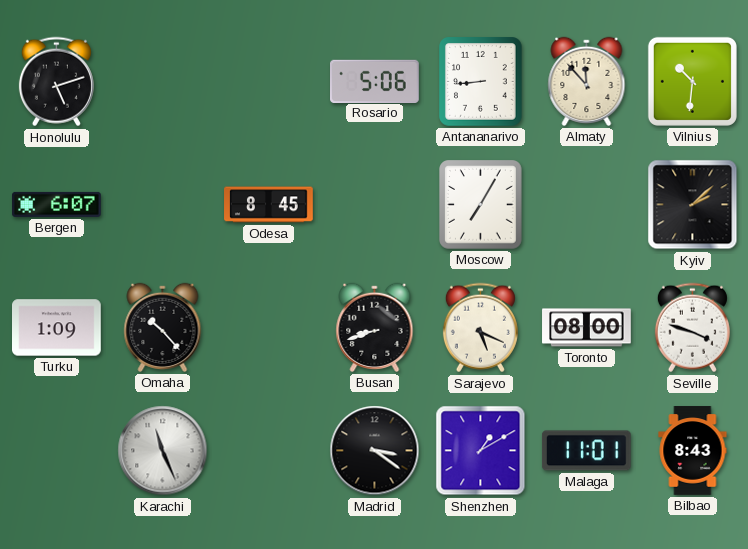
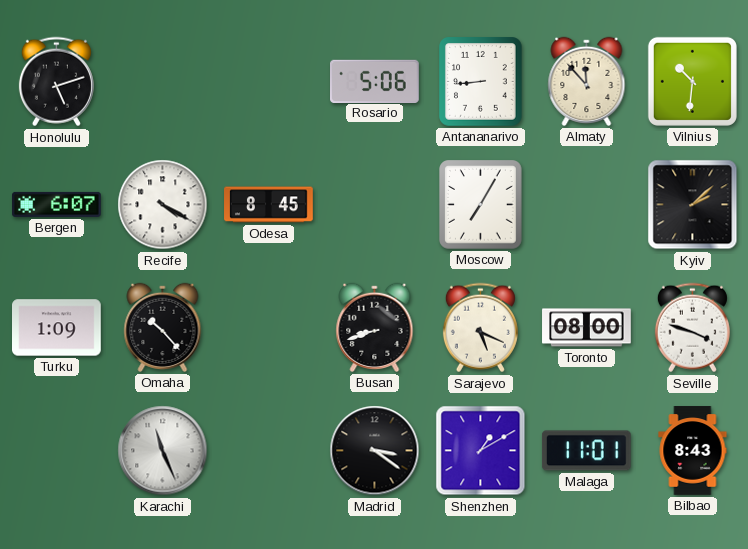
Recife: none -> 4:20 (163, 205)
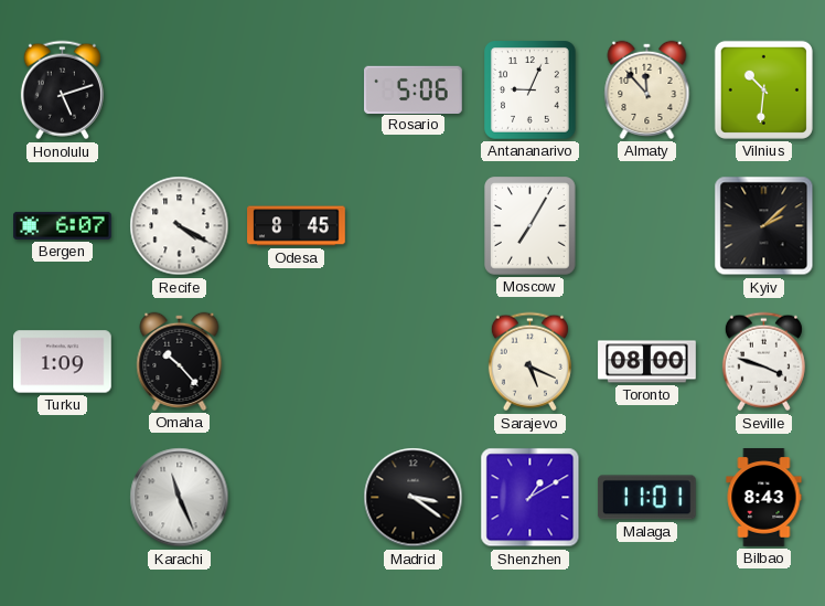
Antananarivo: 8:44 -> 9:04 (531, 91)
Busan: 8:42 -> none (375, 327)
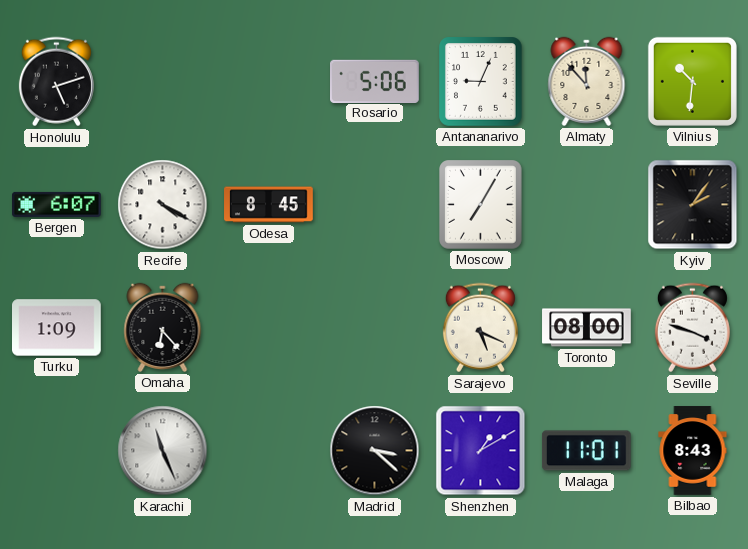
Kyiv: 2:08 -> 2:06 (693, 205)
Omaha: 10:23 -> 6:23 (163, 327)
Madrid: 3:21 -> 3:22 (375, 451)
